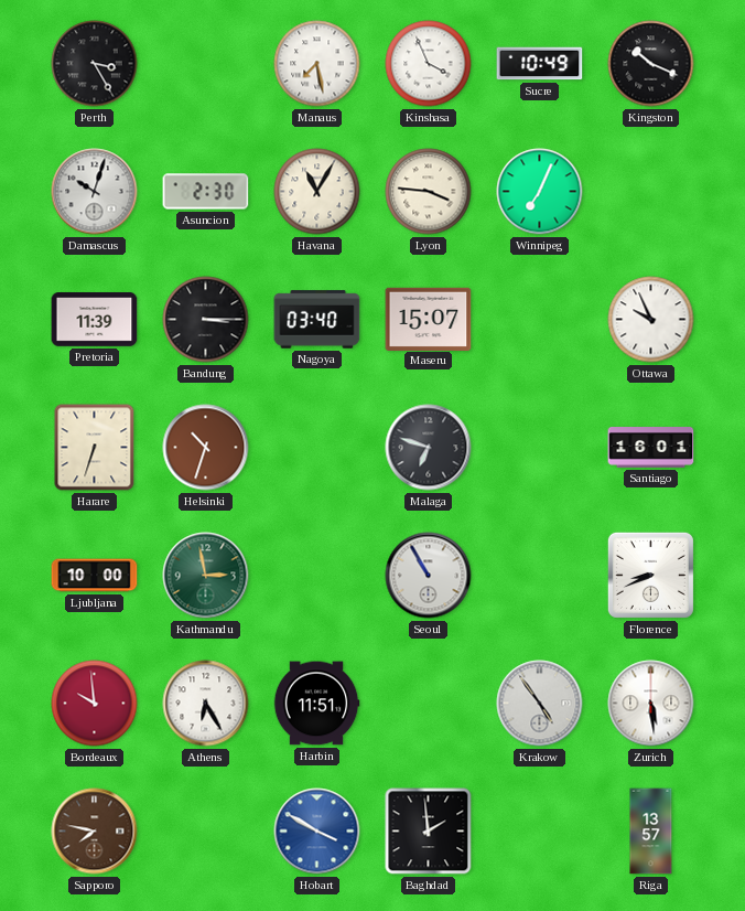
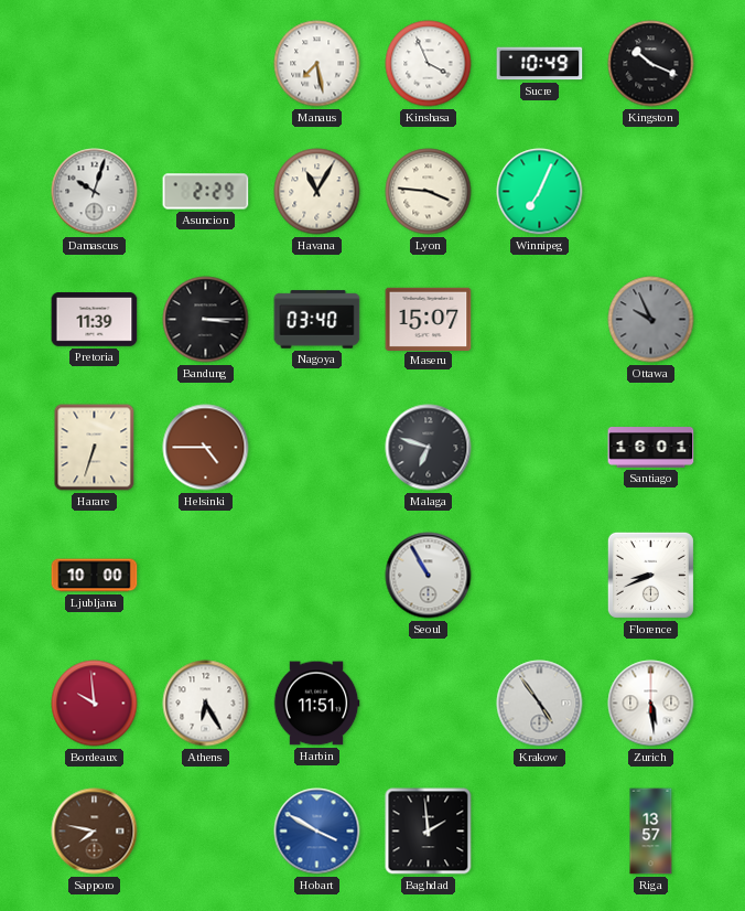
Perth: 3:25 -> none (95, 64)
Asuncion: 2:30 -> 2:29 (206, 192)
Ottawa dial: white -> grey (651, 320)
Helsinki: 10:33 -> 4:45 (206, 448)
Kathmandu: 2:58 -> none (206, 576)
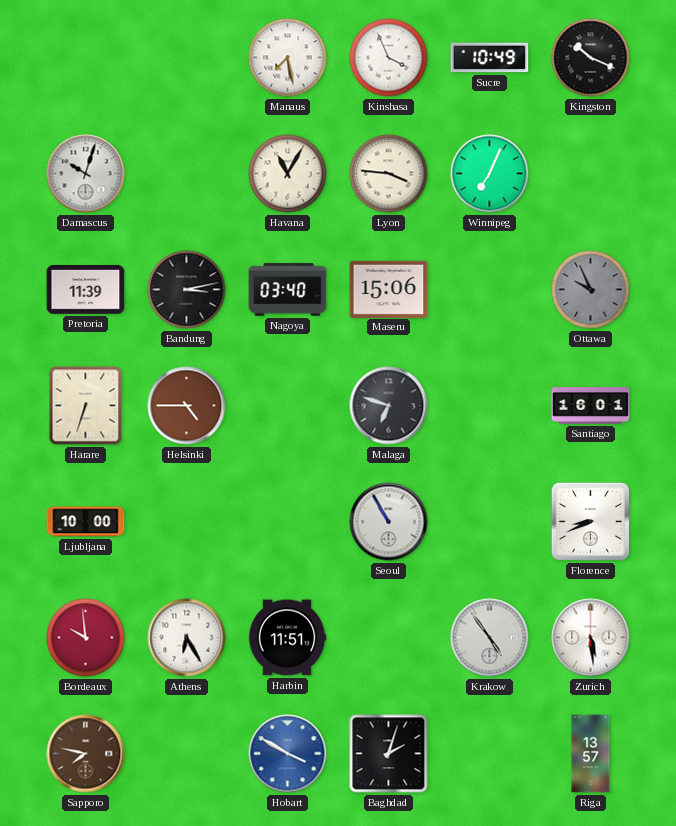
Asuncion: 2:29 -> none (206, 192)
Bandung: 3:15 -> 3:13 (187, 290)
Maseru: 15:07 -> 15:06 (389, 289)
Baghdad: 1:59 -> 2:03 (389, 754)
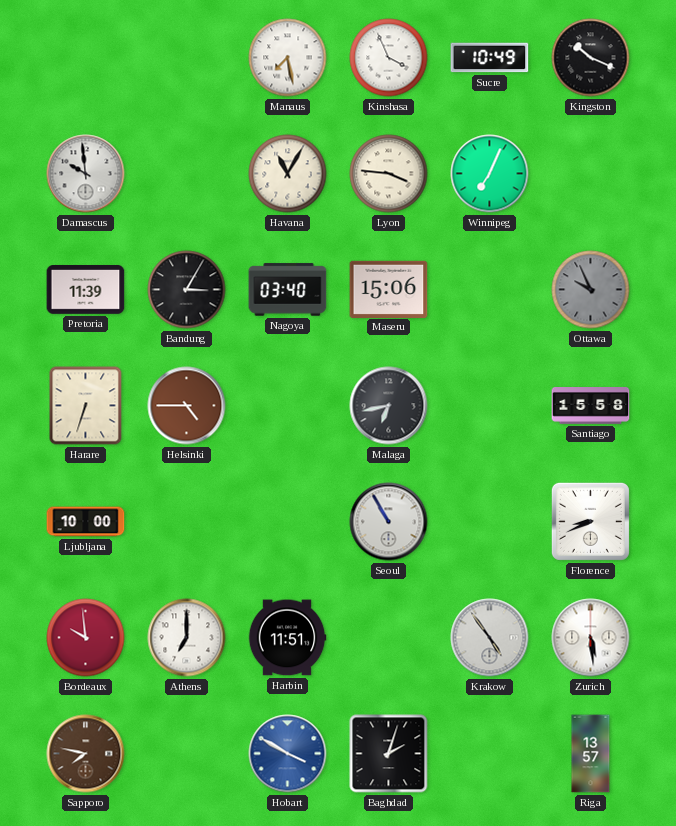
Damascus: 10:03 -> 9:59 (86, 174)
Bandung: 3:13 -> 3:05 (187, 290)
Malaga: 6:48 -> 6:43 (389, 406)
Santiago: 16:01 -> 15:58 (591, 406)
Athens: 6:25 -> 7:00 (187, 638)
